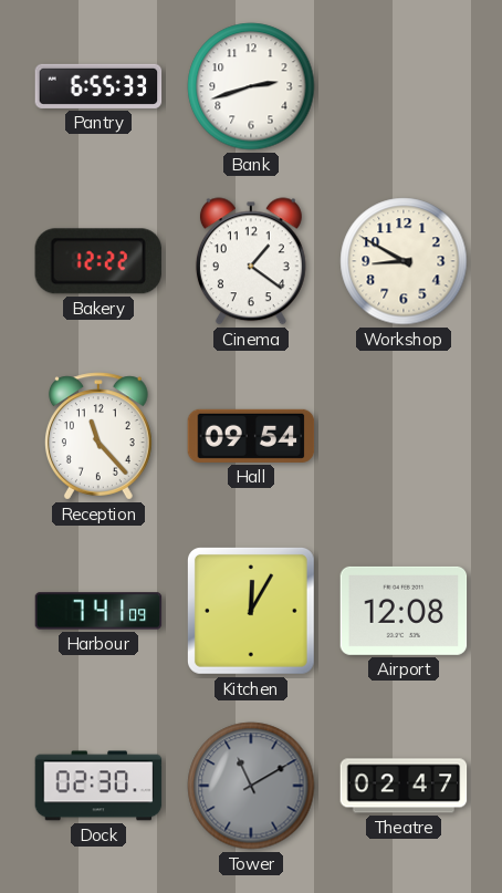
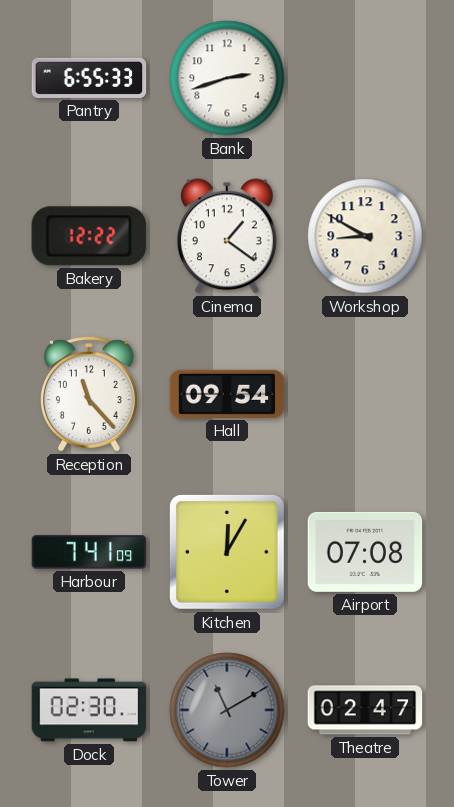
Airport: 12:08 -> 07:08 (365, 552)
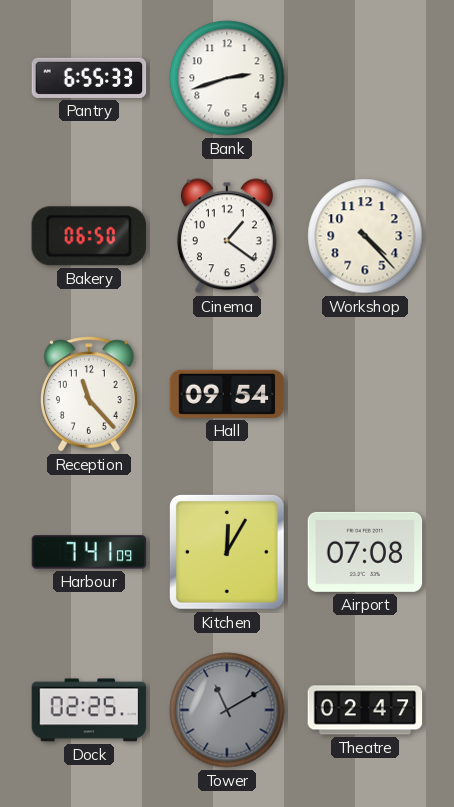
Bakery: 12:22 -> 06:50 (89, 236)
Workshop: 8:50 -> 4:23 (365, 236)
Dock: 02:30 -> 02:25 (89, 710)
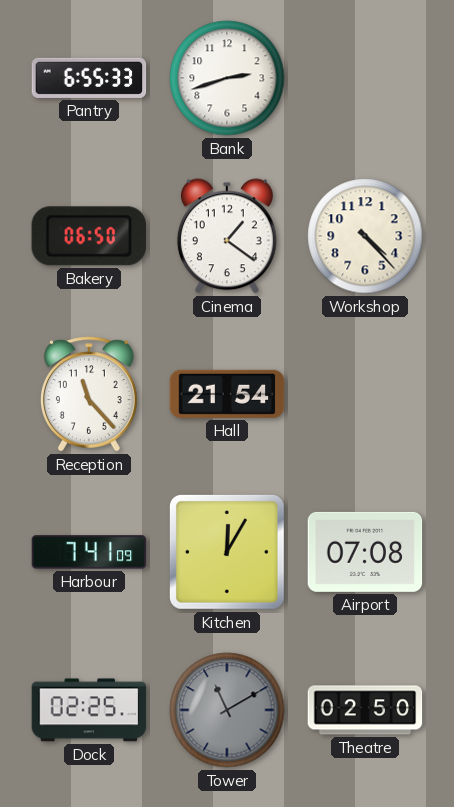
Hall: 09:54 -> 21:54 (227, 394)
Theatre: 02:47 -> 02:50 (365, 710)
